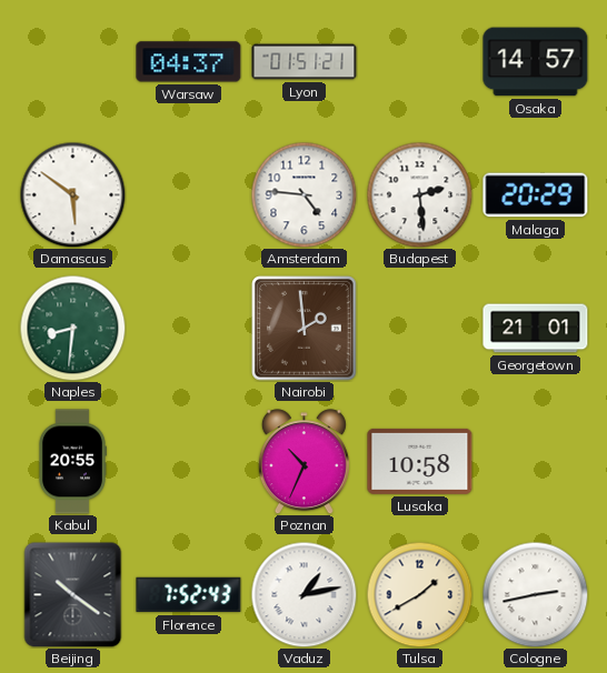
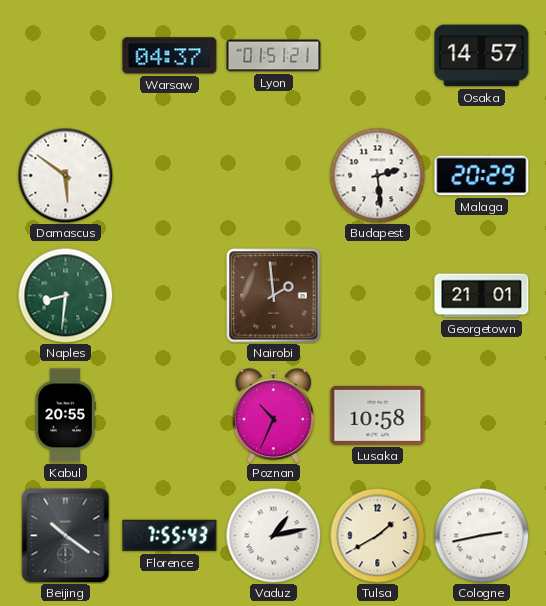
Amsterdam: 4:46 -> none (303, 194)
Florence: 7:52 -> 7:55 (170, 536)
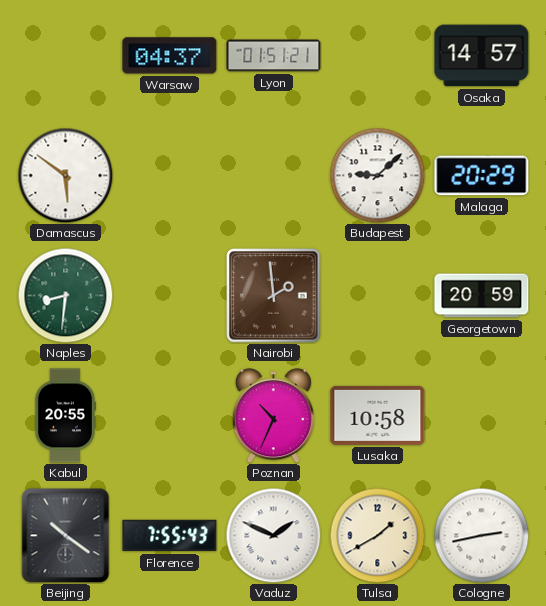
Budapest: 2:29 -> 9:08 (377, 175)
Georgetown: 21:01 -> 20:59 (482, 296)
Vaduz: 1:13 -> 1:49 (273, 535)
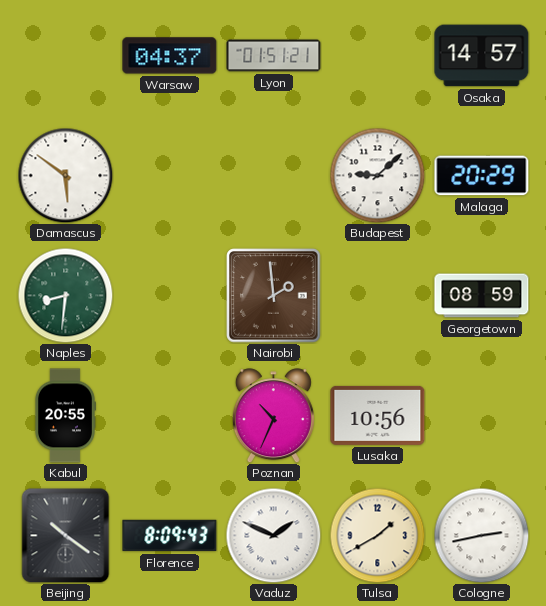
Georgetown: 20:59 -> 08:59 (482, 296)
Lusaka: 10:58 -> 10:56 (378, 415)
Florence: 7:55 -> 8:09 (170, 536)
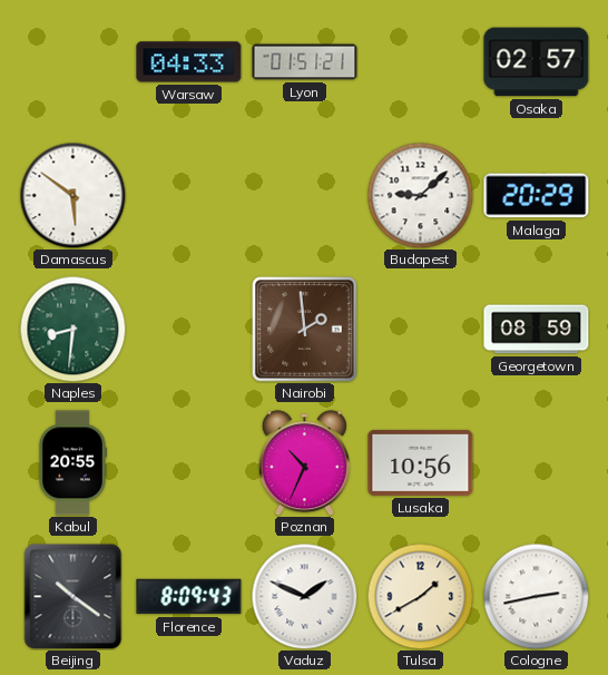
Warsaw: 04:37 -> 04:33 (189, 62)
Osaka: 14:57 -> 02:57 (537, 62)
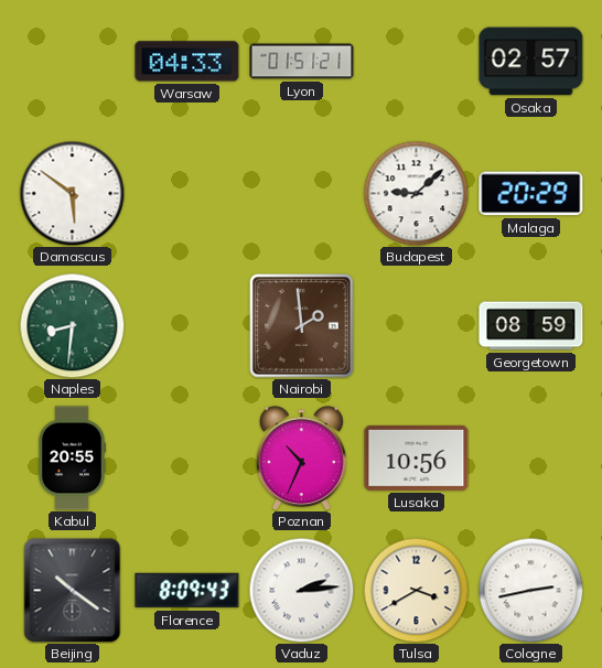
Vaduz: 1:49 -> 2:14 (301, 590)
Tulsa: 1:40 -> 3:40 (416, 590)
